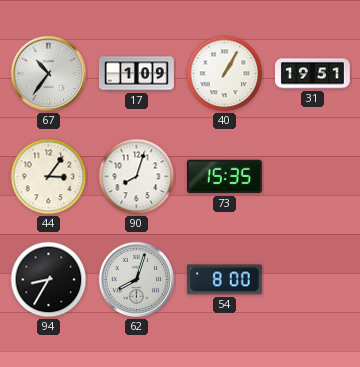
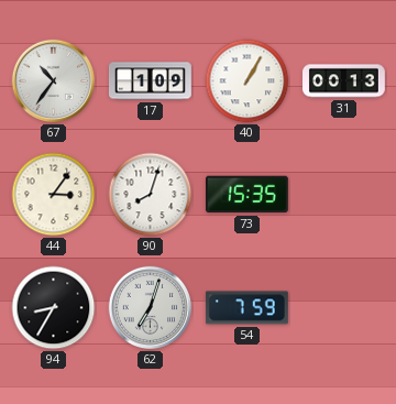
31: 19:51 -> 00:13 (344, 81)
62: 8:03 -> 7:03 (151, 308)
54: 8:00 -> 7:59 (246, 308)
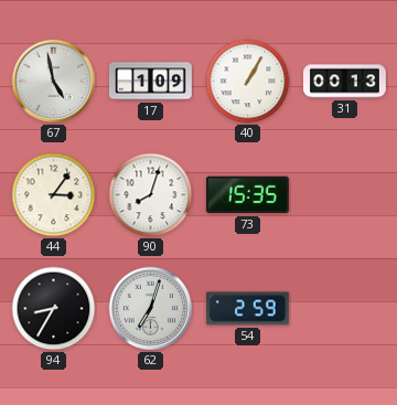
67: 10:36 -> 4:58 (54, 82)
54: 7:59 -> 2:59 (247, 309)
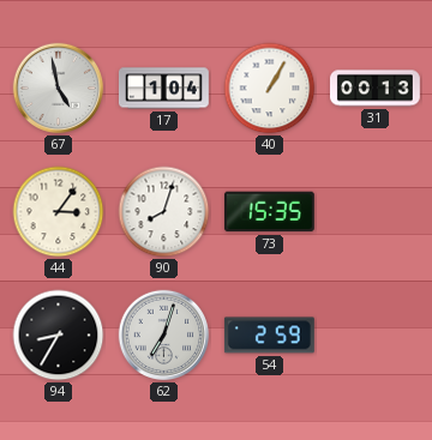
17: 1:09 -> 1:04 (164, 89)
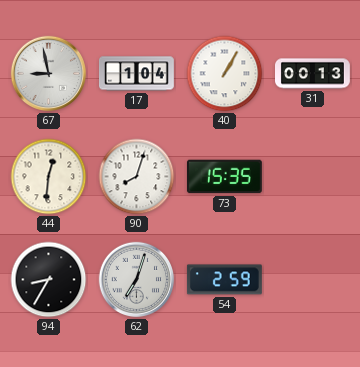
67: 4:58 -> 8:58 (49, 74)
44: 3:06 -> 12:31 (49, 177)
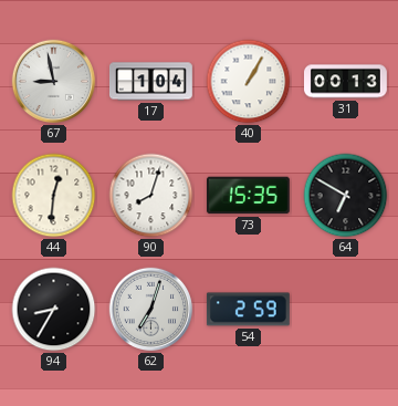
64: none -> 6:50 (346, 196)
